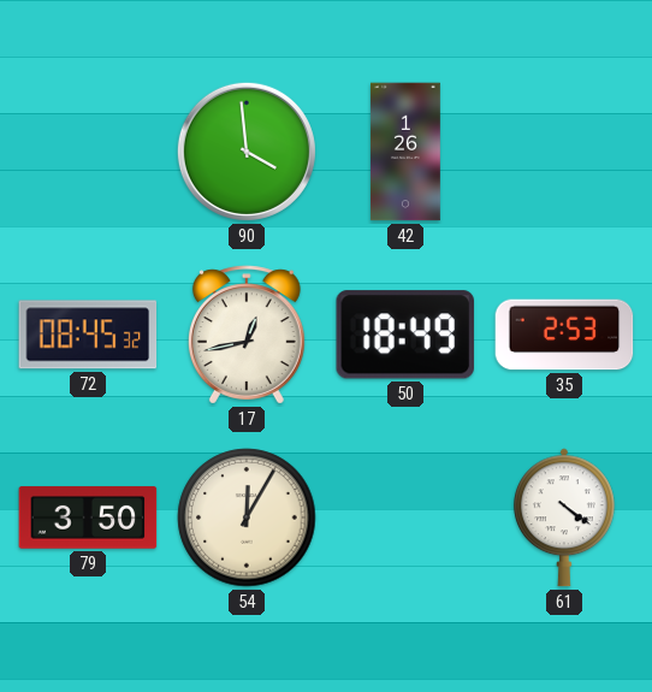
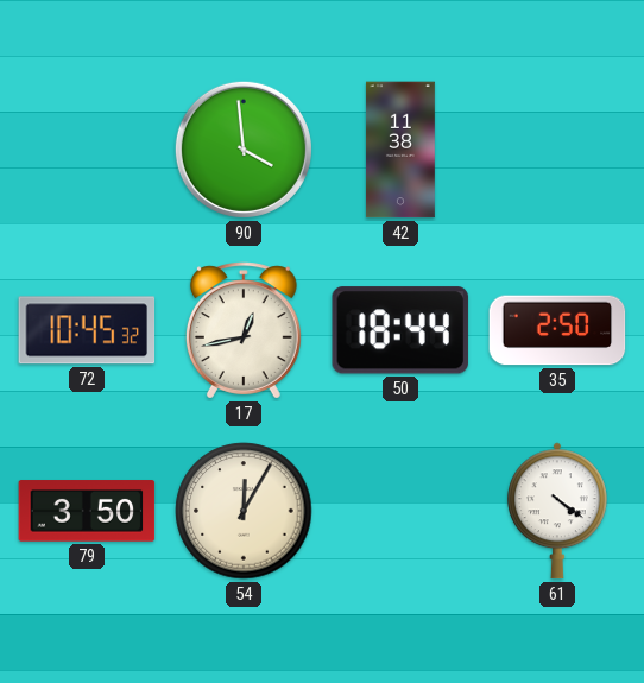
42: 1:26 -> 11:38 (400, 150)
72: 08:45 -> 10:45 (87, 330)
50: 18:49 -> 18:44 (400, 330)
35: 2:53 -> 2:50 (557, 330)
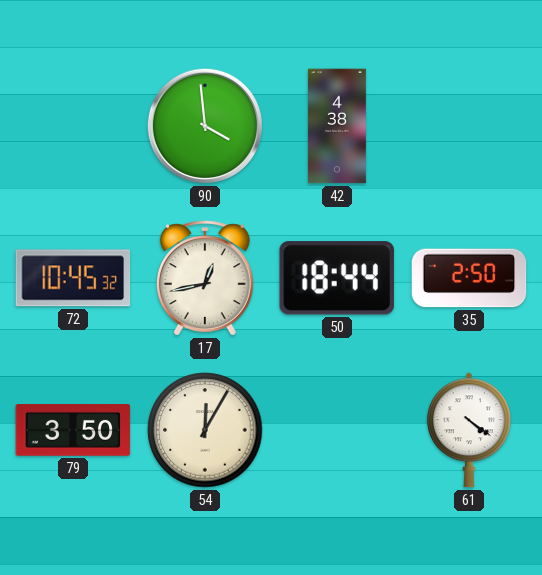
42: 11:38 -> 4:38 (337, 126)
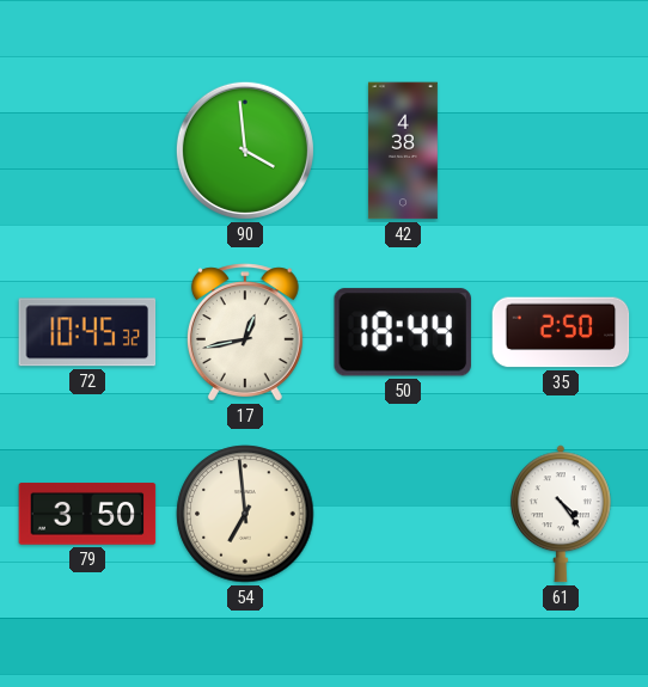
54: 12:05 -> 6:59 (245, 514)
61: 4:21 -> 4:24 (561, 514)
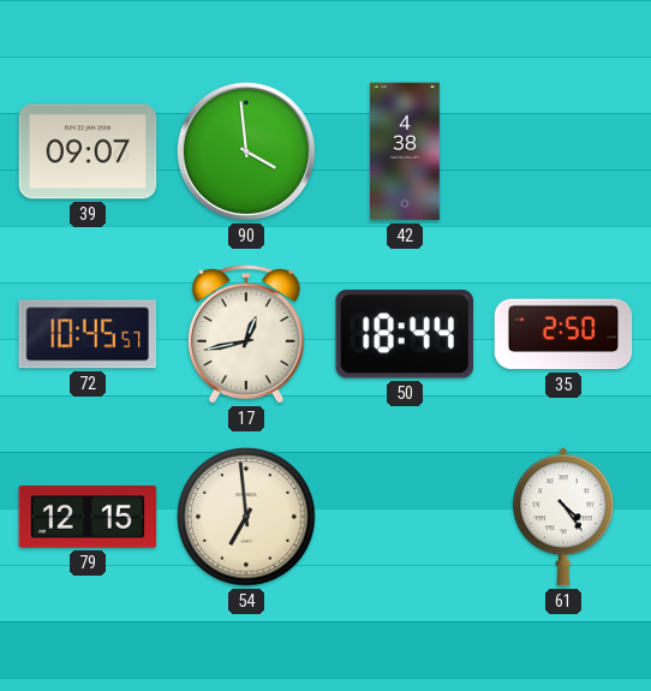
39: none -> 09:07 (88, 151)
72: 10:45:32 -> 10:45:57 (88, 334)
79: 3:50 -> 12:15 (88, 517)
